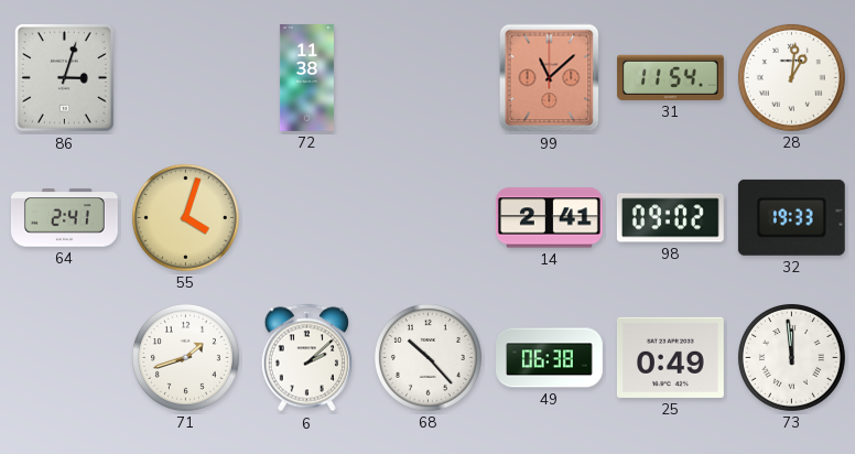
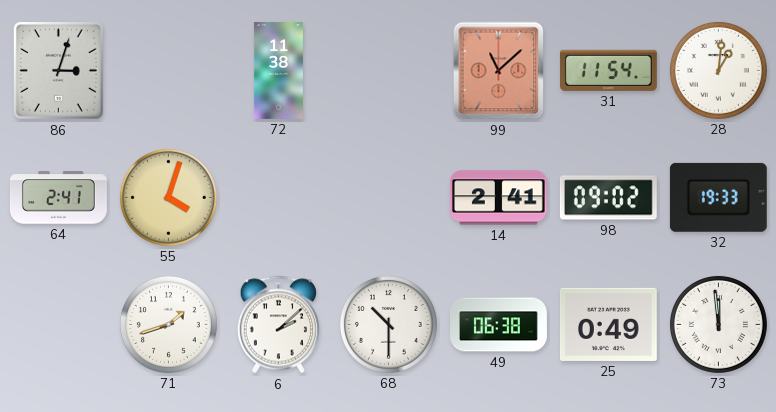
68: 10:23 -> 10:30 (388, 324)
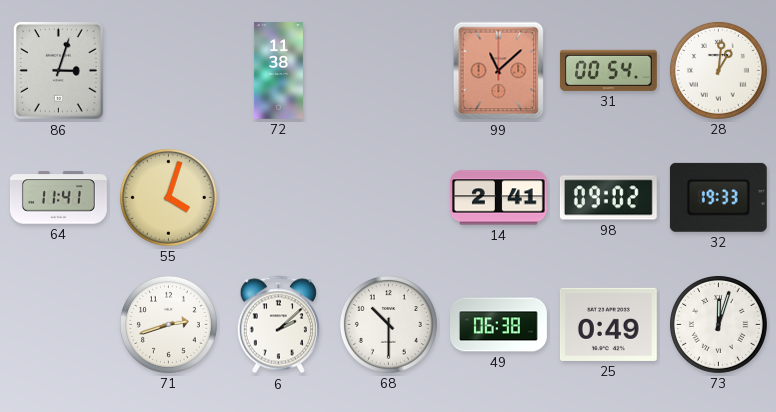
31: 11:54 -> 00:54 (608, 70)
64: 2:41 -> 11:41 (59, 198)
71: 1:42 -> 2:42 (168, 324)
73: 11:59 -> 12:03 (718, 324)
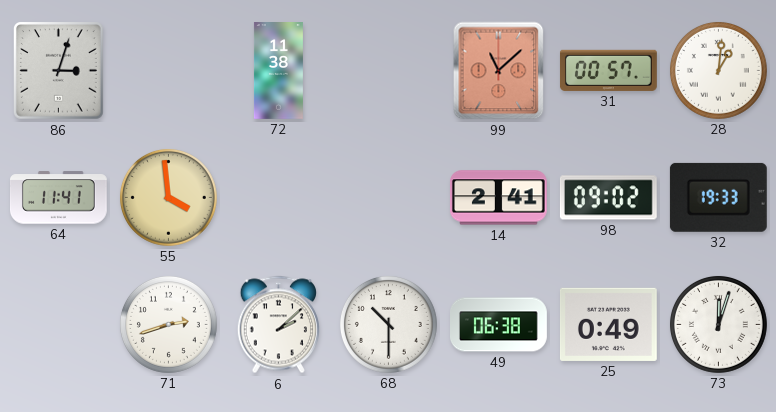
31: 00:54 -> 00:57 (608, 70)
55: 4:03 -> 3:59 (168, 197)
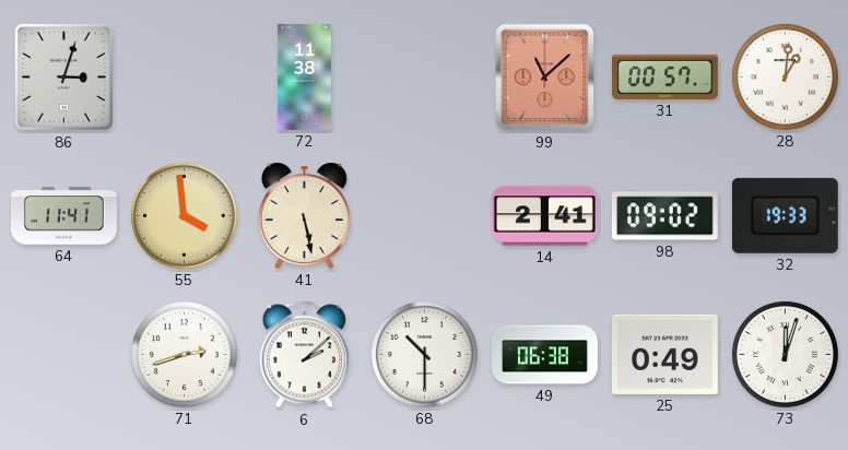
41: none -> 5:28 (304, 215)
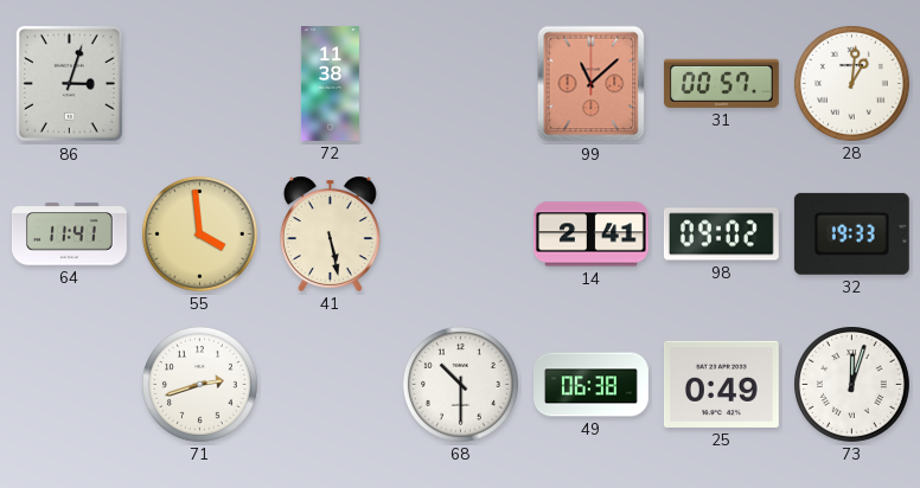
6: 2:08 -> none (304, 355)
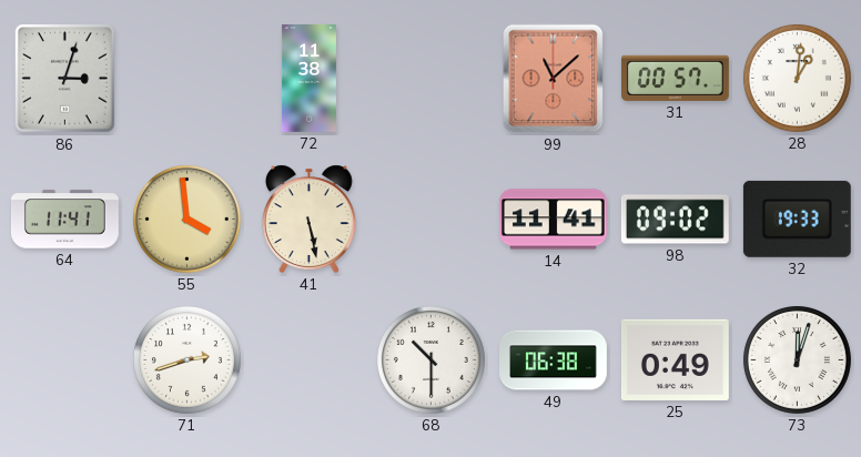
14: 2:41 -> 11:41 (554, 220)
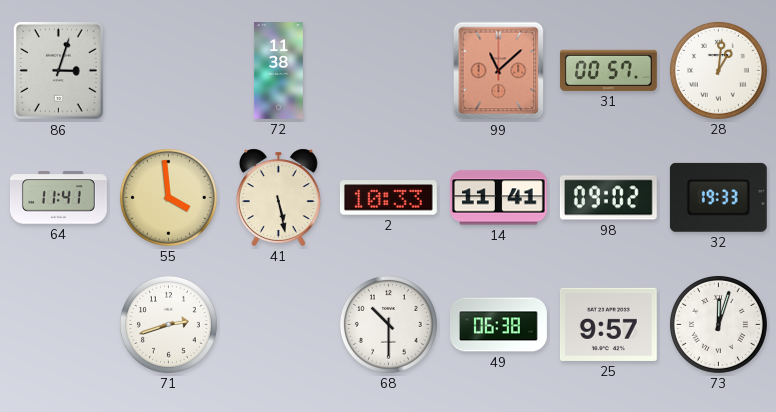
2: none -> 10:33 (388, 198)
25: 0:49 -> 9:57 (608, 324)
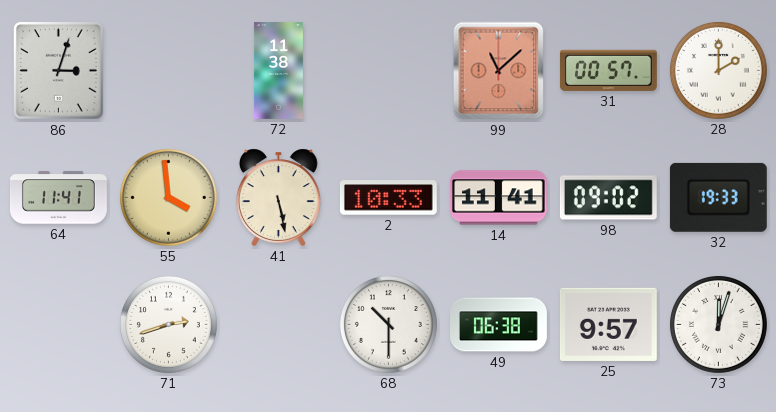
28: 1:01 -> 2:00 (718, 70)
